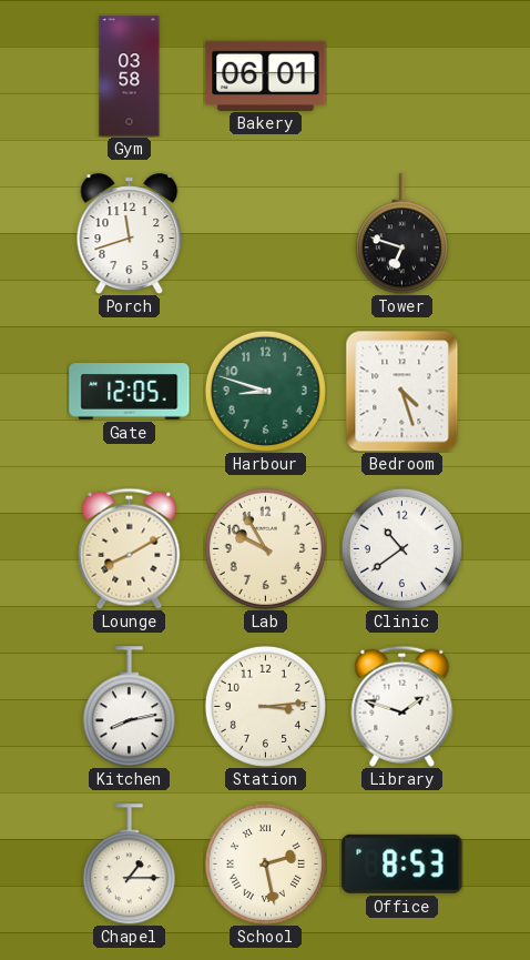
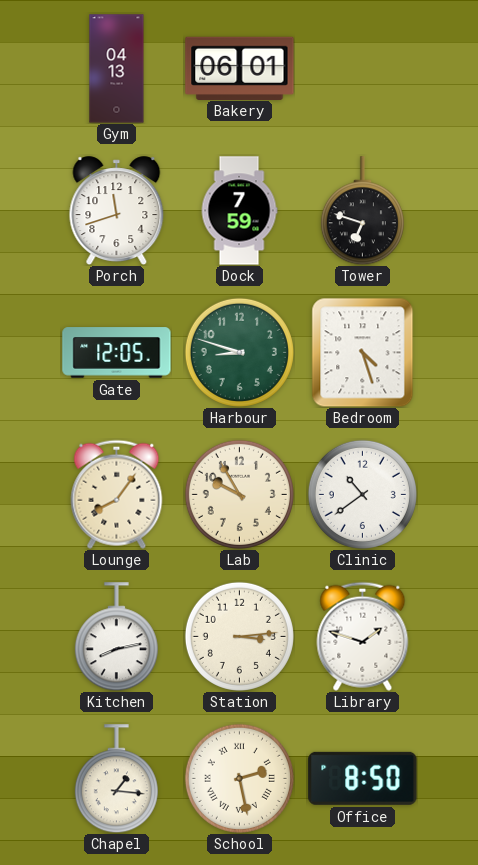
Gym: 03:58 -> 04:13 (117, 69)
Dock: none -> 7:59 (239, 211)
Lounge: 8:10 -> 8:06 (117, 494)
Chapel: 1:15 -> 1:16 (116, 779)
Office: 8:53 -> 8:50 (363, 778)
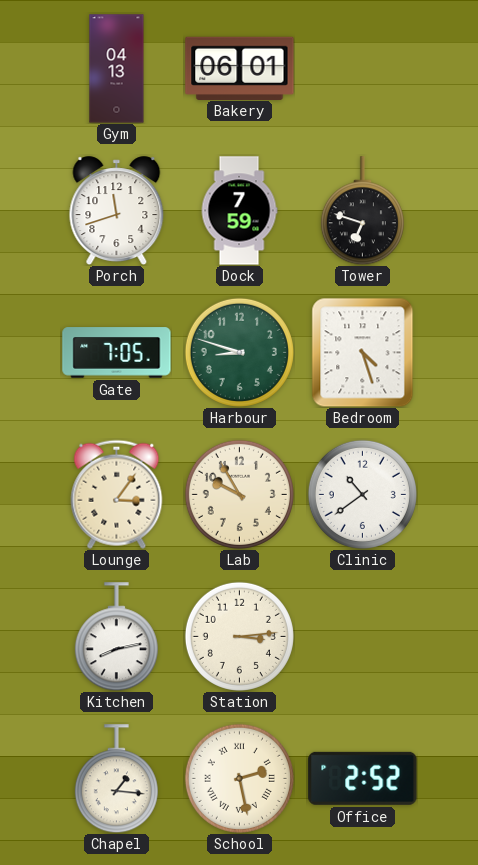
Gate: 12:05 -> 7:05 (117, 353)
Lounge: 8:06 -> 3:06 (117, 494)
Library: 1:48 -> none (363, 636)
Office: 8:50 -> 2:52 (363, 778)
